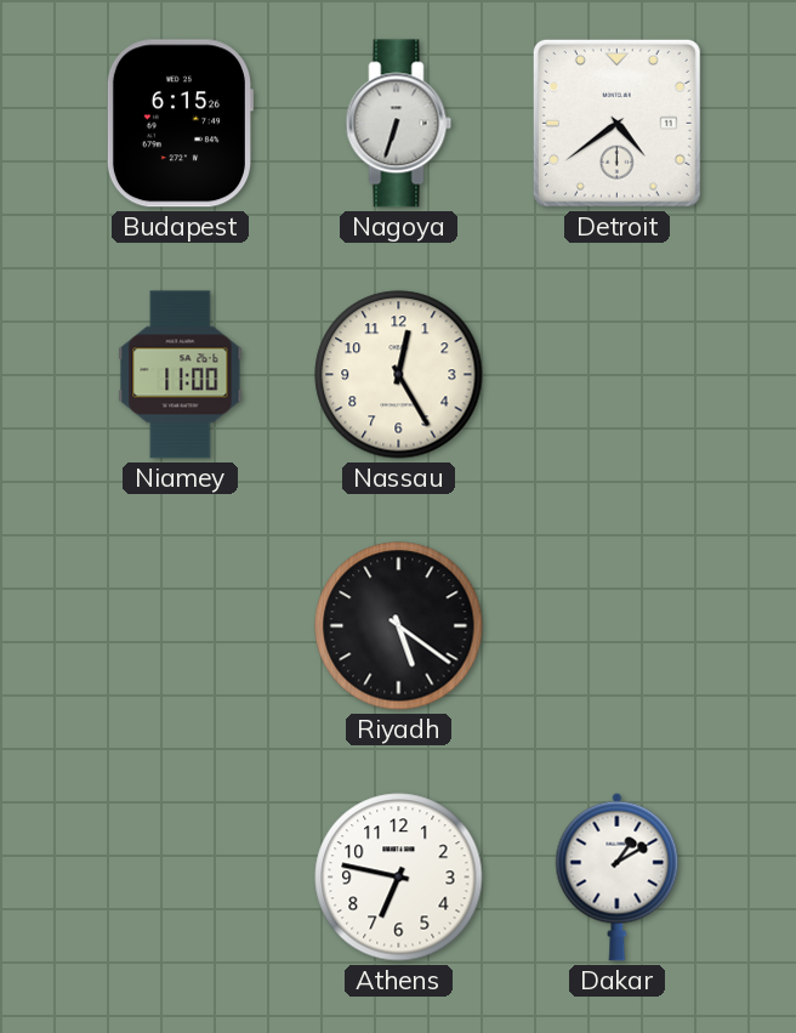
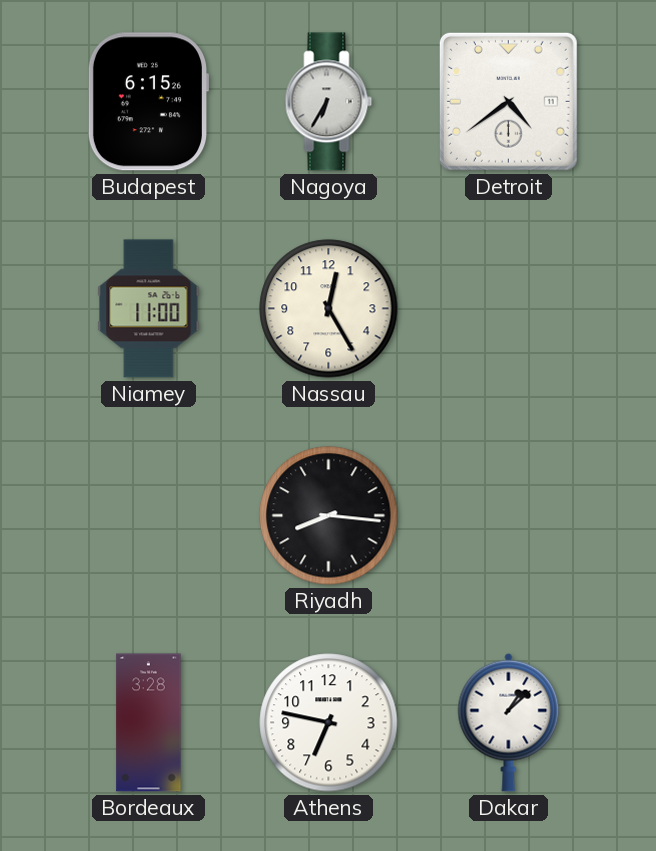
Nagoya: 6:33 -> 6:35 (329, 102)
Riyadh: 5:21 -> 8:16 (329, 516)
Bordeaux: none -> 3:28 (149, 723)
Dakar: 1:10 -> 1:08 (509, 722)
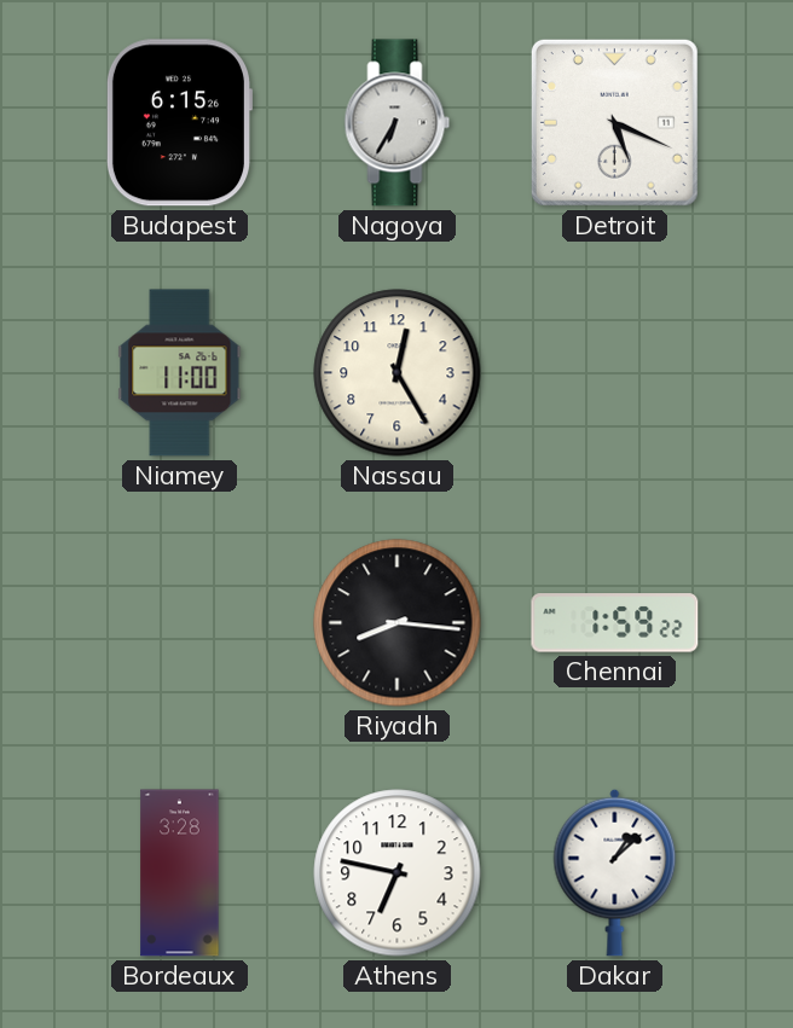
Detroit: 4:39 -> 5:19 (614, 122)
Chennai: none -> 1:59 (615, 623)
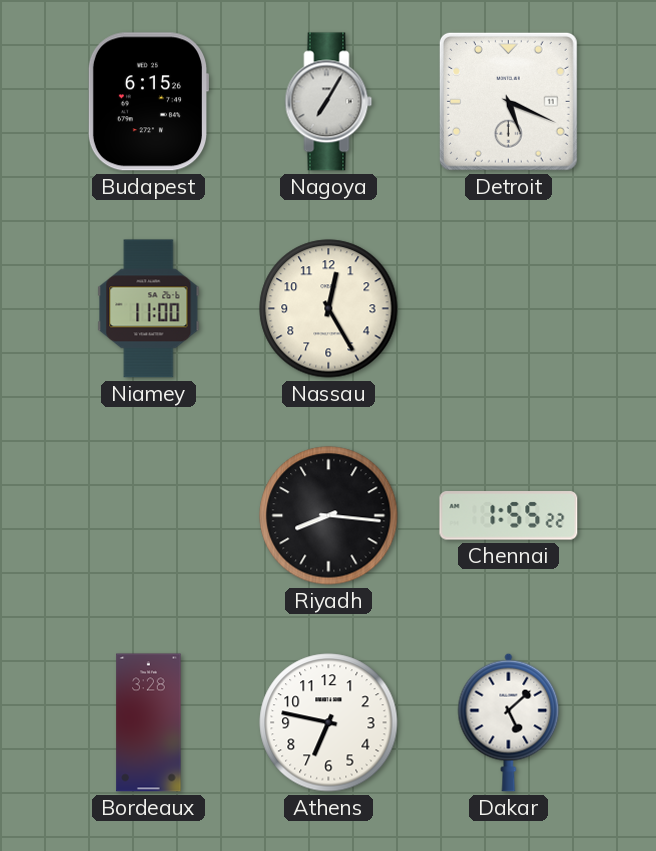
Nagoya: 6:35 -> 7:05 (329, 102)
Chennai: 1:59 -> 1:55 (509, 516)
Dakar: 1:08 -> 5:08 (509, 722)
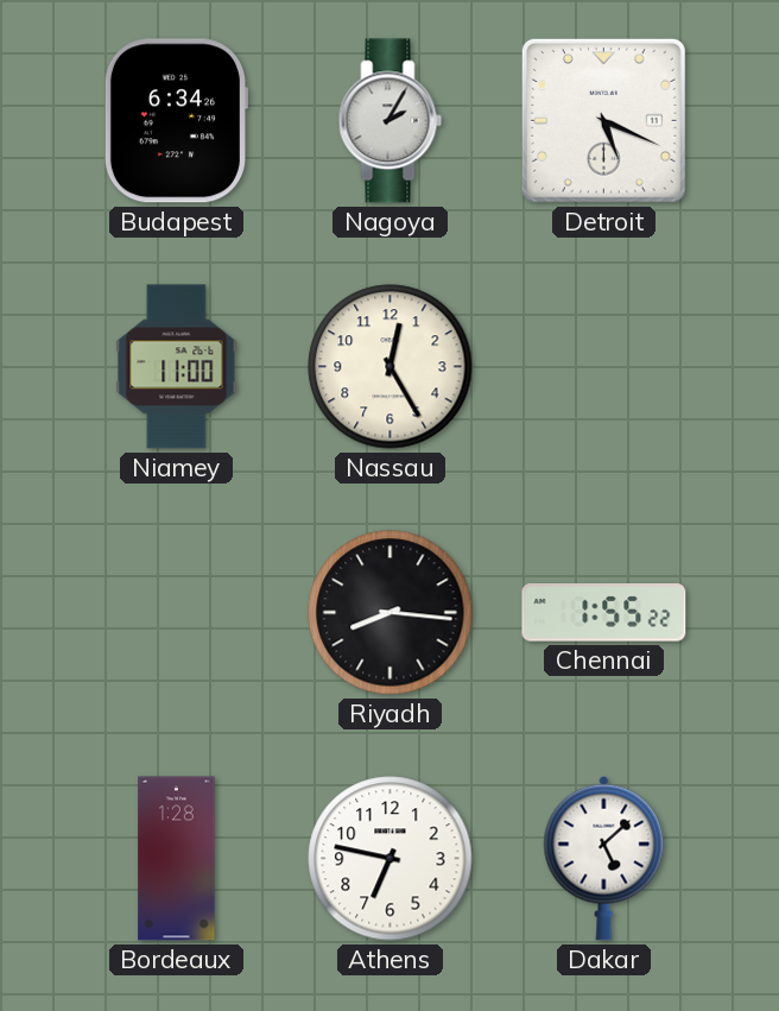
Budapest: 6:15 -> 6:34 (176, 121)
Nagoya: 7:05 -> 2:05 (391, 121)
Bordeaux: 3:28 -> 1:28 (177, 859)
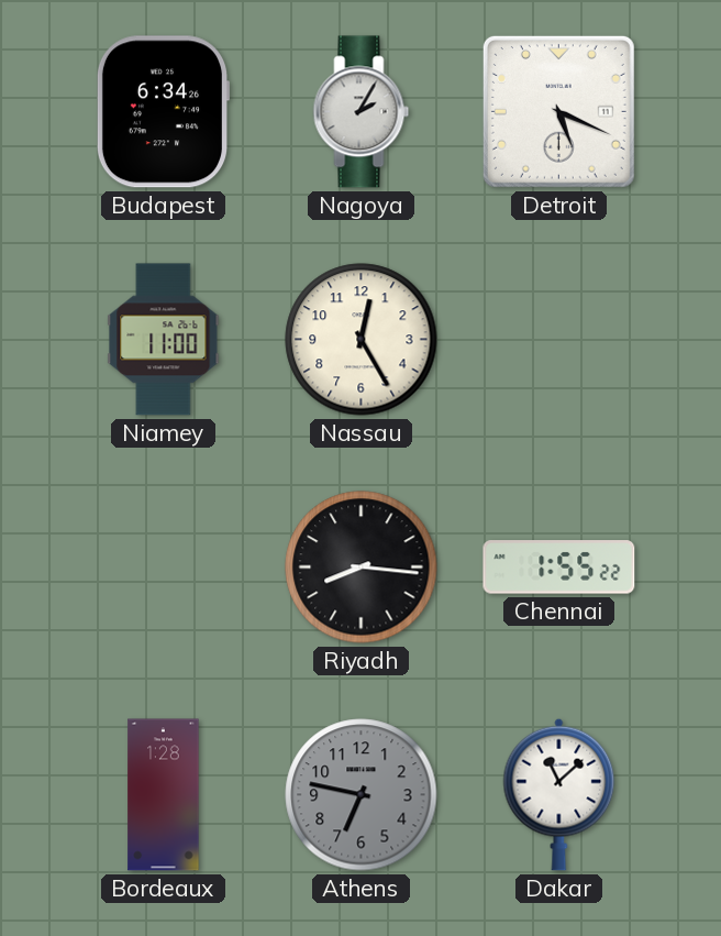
Athens dial: white -> grey (362, 795)
Dakar: 5:08 -> 11:08 (559, 794)
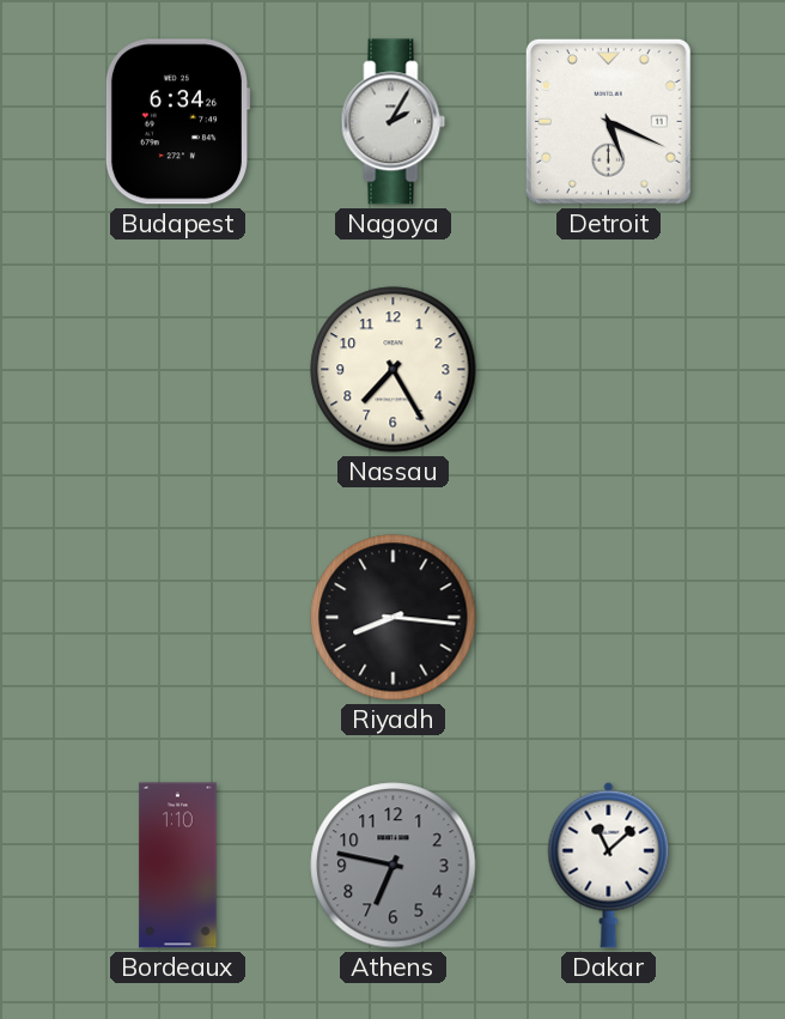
Niamey: 11:00 -> none (164, 340)
Nassau: 12:25 -> 7:25 (394, 370)
Chennai: 1:55 -> none (559, 568)
Bordeaux: 1:28 -> 1:10 (178, 866)
